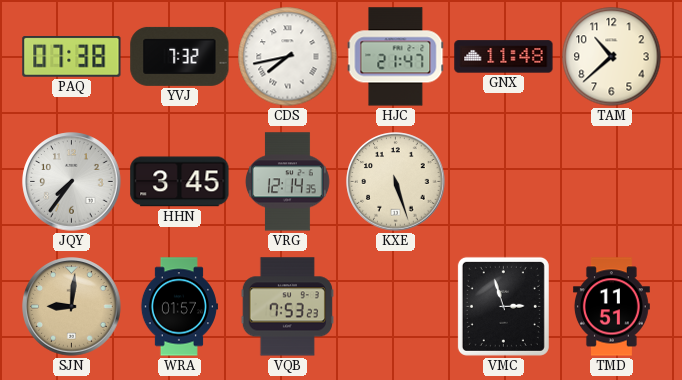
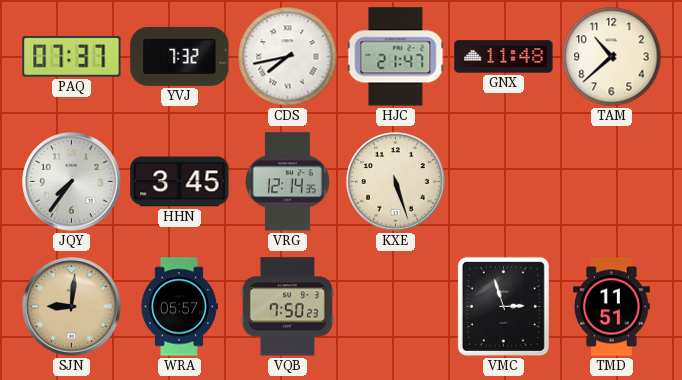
PAQ: 07:38 -> 07:37 (72, 57)
WRA: 01:57 -> 05:57 (179, 307)
VQB: 7:53 -> 7:50 (287, 307)
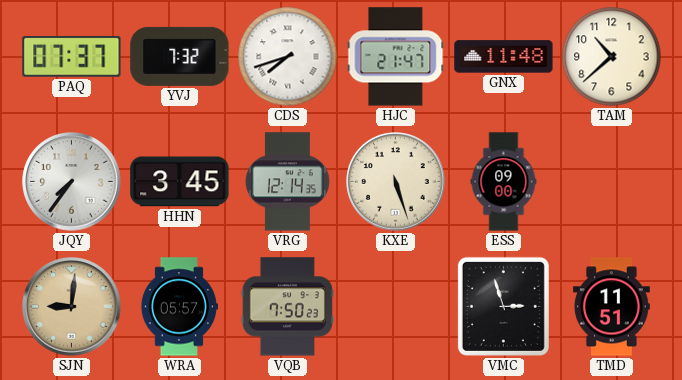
CDS: 7:43 -> 7:42 (288, 57)
ESS: none -> 09:00 (504, 182)
